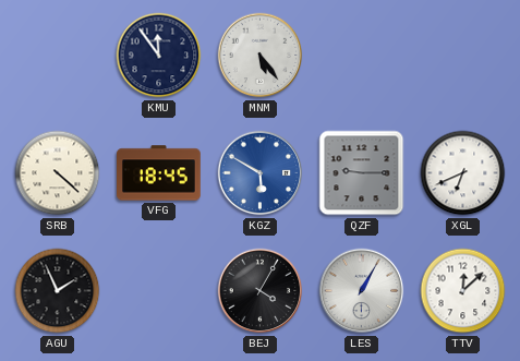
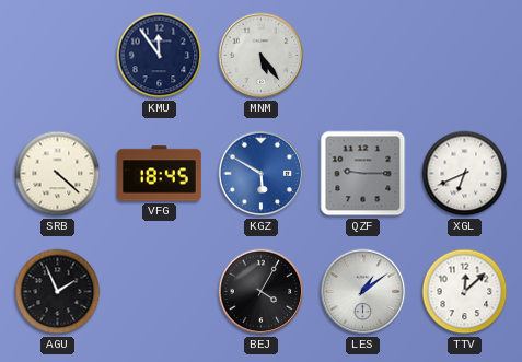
LES: 1:05 -> 1:09 (363, 292)
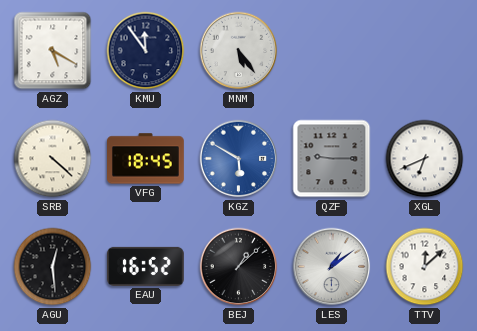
AGZ: none -> 5:20 (53, 51)
AGU: 1:56 -> 12:29 (53, 267)
EAU: none -> 16:52 (146, 266)
BEJ: 4:05 -> 1:08 (239, 267)
